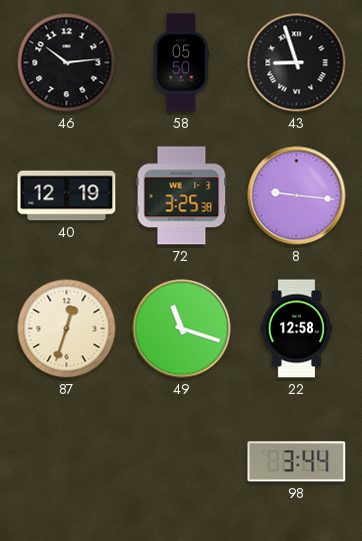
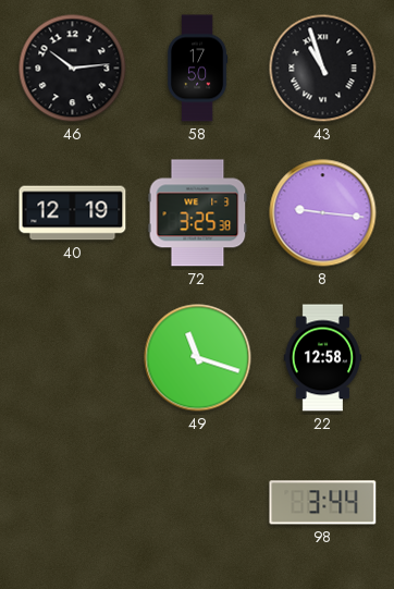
58: 05:50 -> 17:50 (197, 69)
43: 8:57 -> 10:57 (323, 69)
87: 12:33 -> none (67, 329)
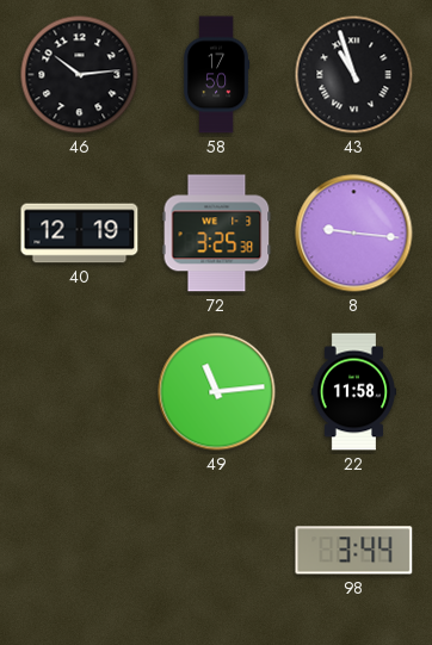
49: 11:18 -> 11:14 (217, 392)
22: 12:58 -> 11:58 (354, 392)
